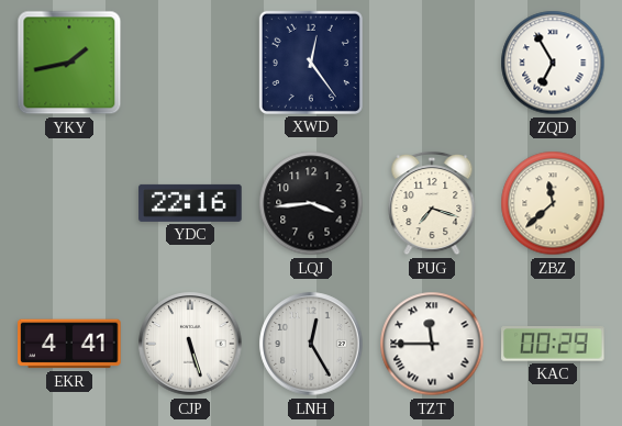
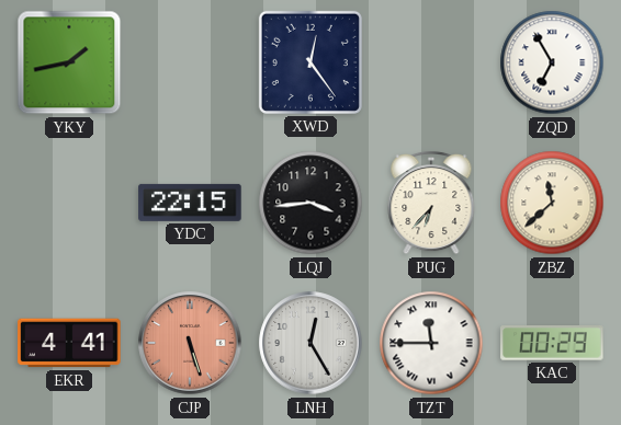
YDC: 22:16 -> 22:15 (190, 203)
PUG: 7:18 -> 6:37 (431, 203)
CJP dial: white -> salmon (190, 343)
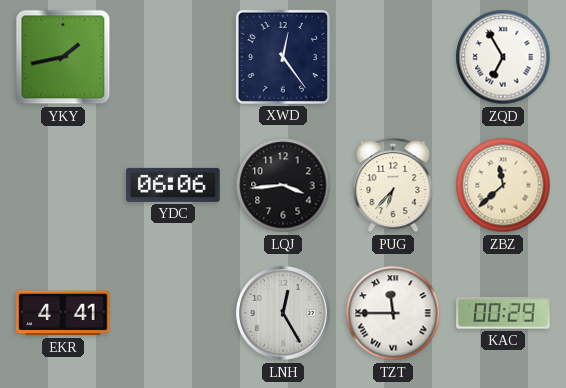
YDC: 22:15 -> 06:06 (173, 185)
CJP: 5:27 -> none (190, 343)
